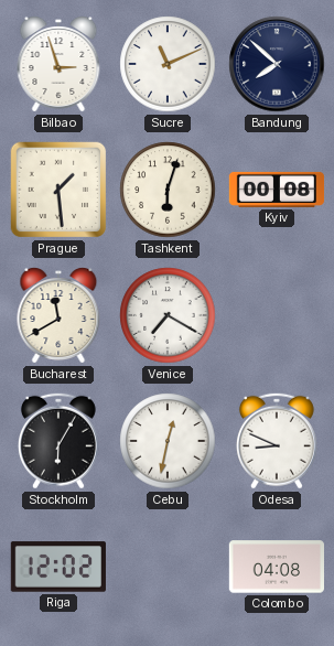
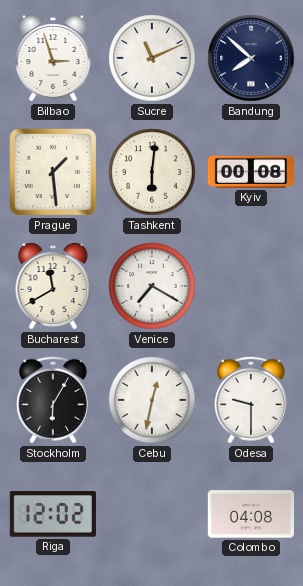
Tashkent: 6:03 -> 6:01 (152, 172)
Odesa: 8:49 -> 9:30 (251, 400)
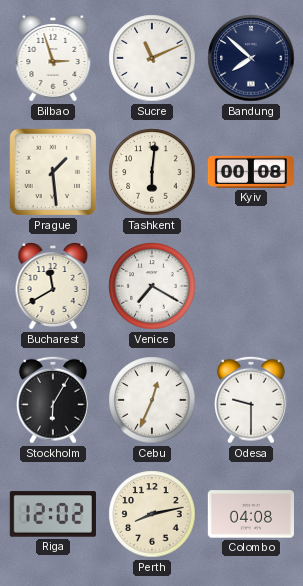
Cebu: 12:32 -> 12:34 (152, 400)
Perth: none -> 8:13 (152, 514)
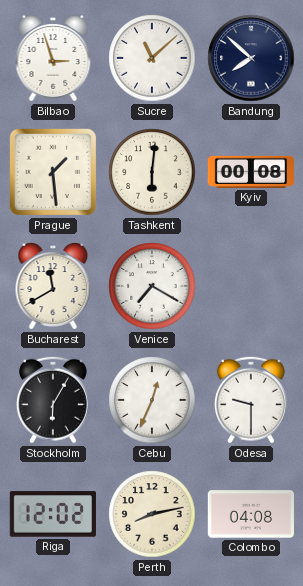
Sucre: 11:11 -> 11:08 (152, 58)
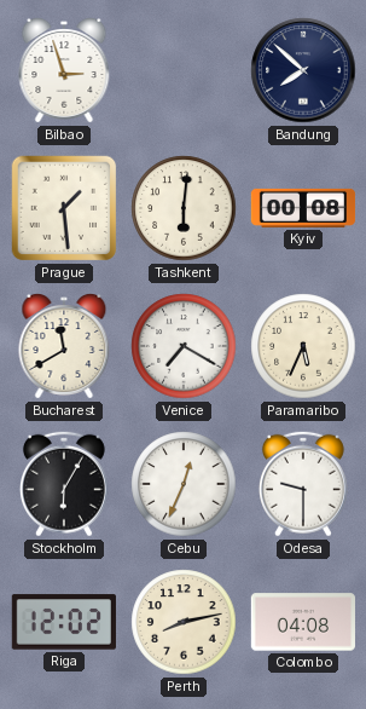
Sucre: 11:08 -> none (152, 58)
Paramaribo: none -> 5:34 (303, 346)
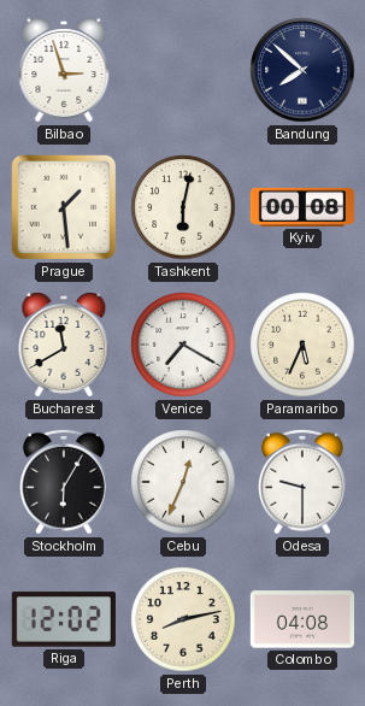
Tashkent: 6:01 -> 6:02 (183, 207)
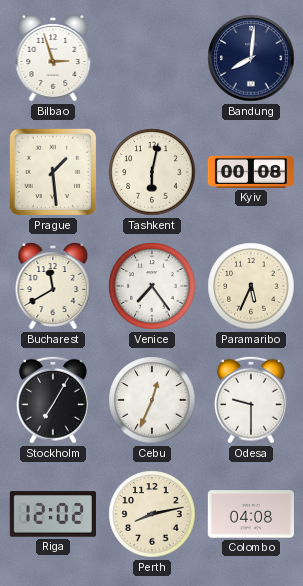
Bandung: 7:52 -> 8:01 (251, 58)
Venice: 7:20 -> 7:24 (152, 286)
Stockholm: 6:05 -> 7:05 (53, 400)
